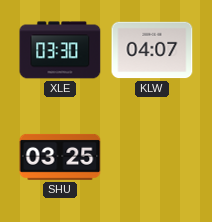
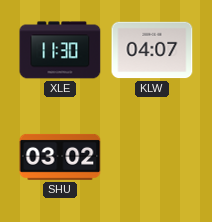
XLE: 03:30 -> 11:30 (60, 50)
SHU: 03:25 -> 03:02 (60, 157)
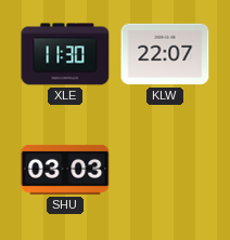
KLW: 04:07 -> 22:07 (165, 54)
SHU: 03:02 -> 03:03 (65, 170)
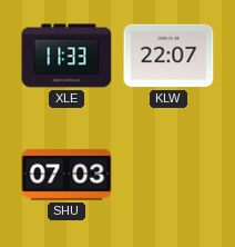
XLE: 11:30 -> 11:33 (67, 56)
SHU: 03:03 -> 07:03 (67, 175)
